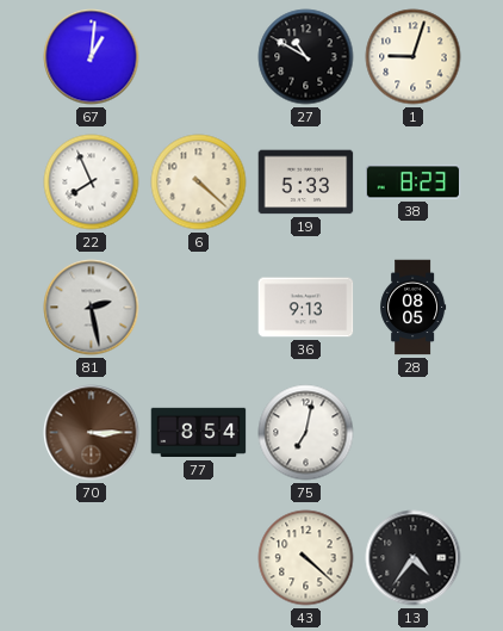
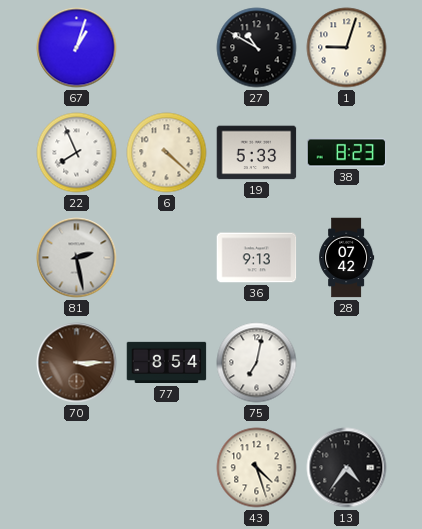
67: 1:01 -> 1:03 (77, 48)
28: 08:05 -> 07:42 (347, 258)
43: 4:22 -> 4:27 (257, 468)
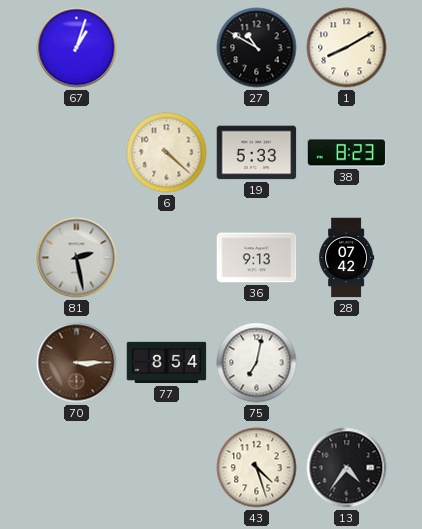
1: 9:03 -> 8:10 (347, 48)
22: 7:56 -> none (77, 153)
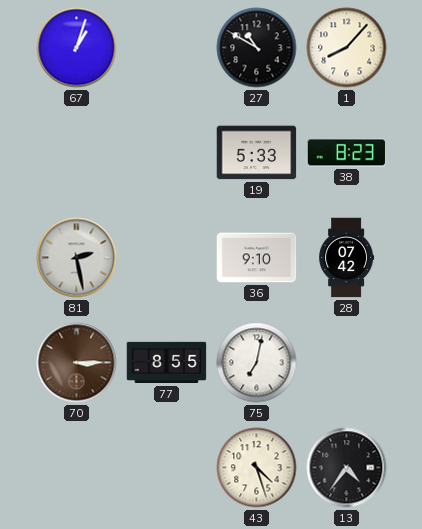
1: 8:10 -> 8:07 (347, 48)
6: 4:22 -> none (167, 153)
36: 9:13 -> 9:10 (257, 258)
77: 8:54 -> 8:55 (167, 363)
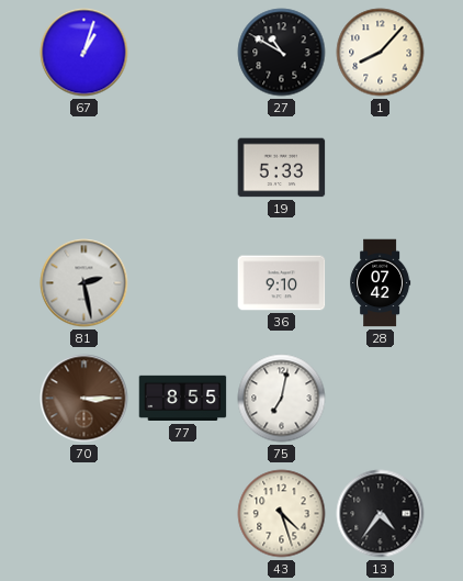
38: 8:23 -> none (347, 153)
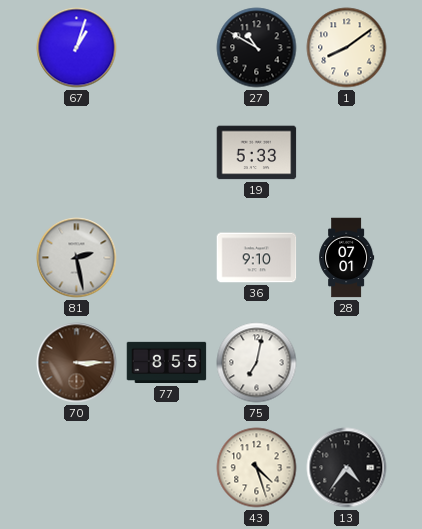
1: 8:07 -> 8:09 (347, 48)
28: 07:42 -> 07:01 (347, 258)
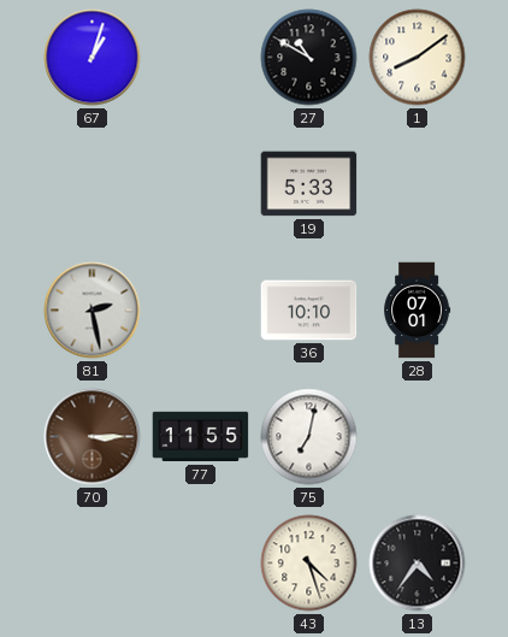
36: 9:10 -> 10:10 (309, 311)
77: 8:55 -> 11:55 (201, 437)
